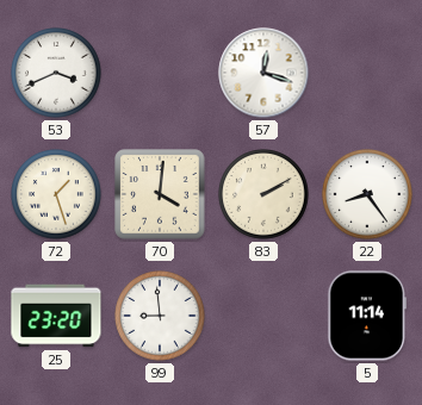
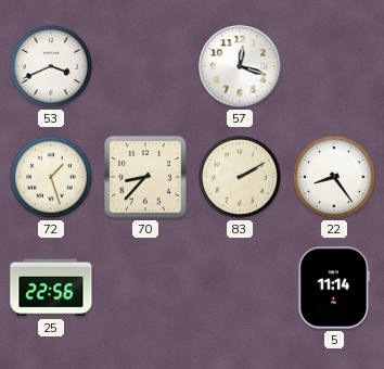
70: 4:01 -> 8:37 (145, 177)
25: 23:20 -> 22:56 (51, 288)
99: 8:59 -> none (160, 316)
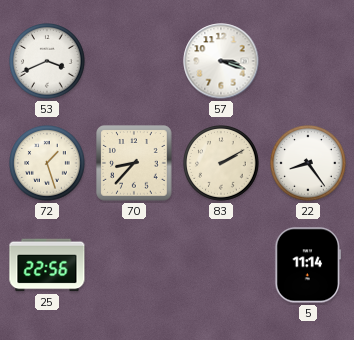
57: 12:18 -> 3:18 (221, 61)
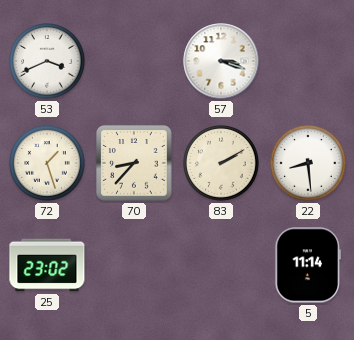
22: 8:24 -> 8:29 (308, 163)
25: 22:56 -> 23:02 (47, 265)
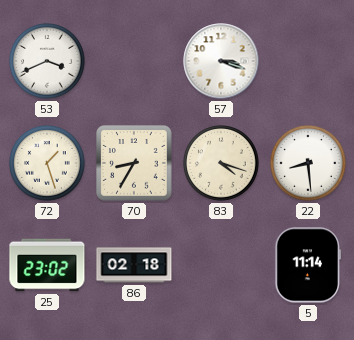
70: 8:37 -> 8:35 (134, 163)
83: 2:10 -> 4:18 (221, 163)
86: none -> 02:18 (134, 265)
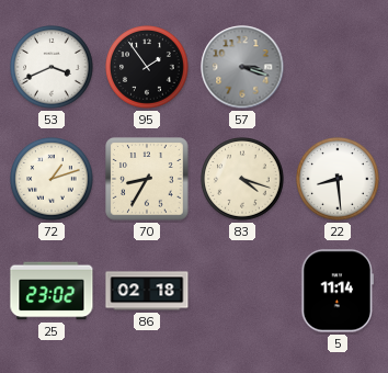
95: none -> 1:54 (147, 67)
57 dial: white -> grey (242, 67)
72: 1:27 -> 1:12 (52, 179)
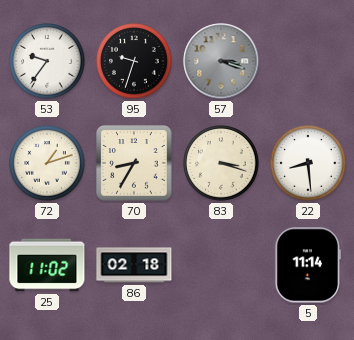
53: 3:41 -> 9:36 (47, 61)
95: 1:54 -> 9:33 (134, 61)
83: 4:18 -> 3:18 (221, 163)
25: 23:02 -> 11:02 (47, 265)
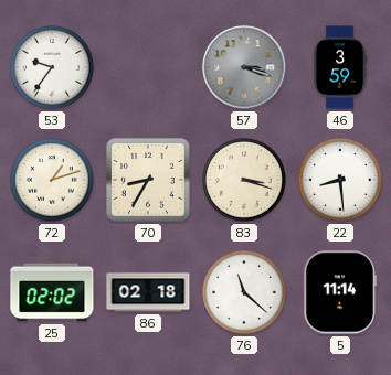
95: 9:33 -> none (134, 61)
46: none -> 3:59 (340, 67)
25: 11:02 -> 02:02 (52, 292)
76: none -> 11:22 (244, 292)
